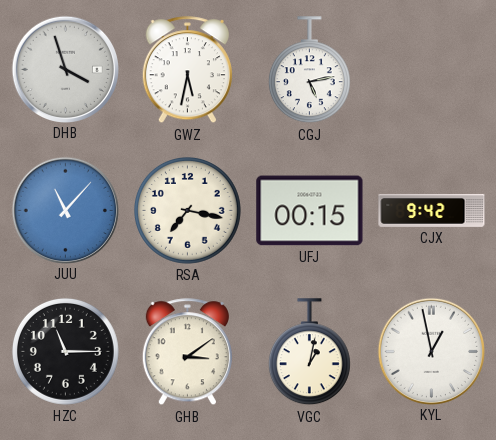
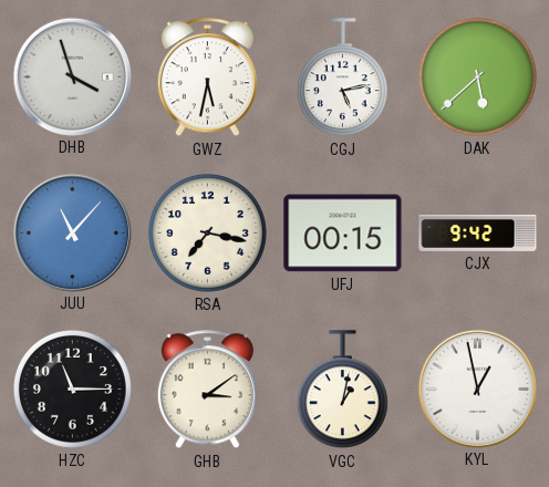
DAK: none -> 5:38 (477, 76)
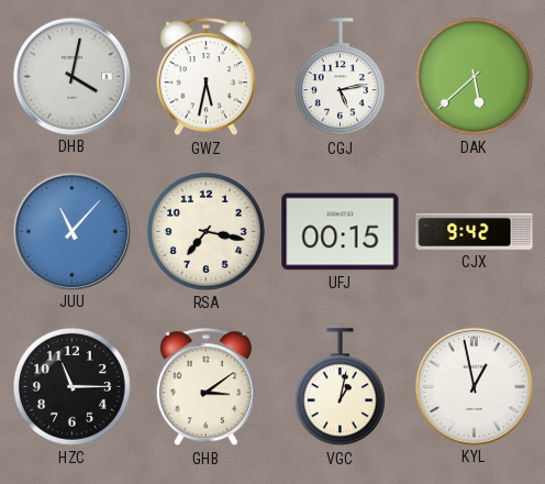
DHB: 3:57 -> 4:02 (71, 76)
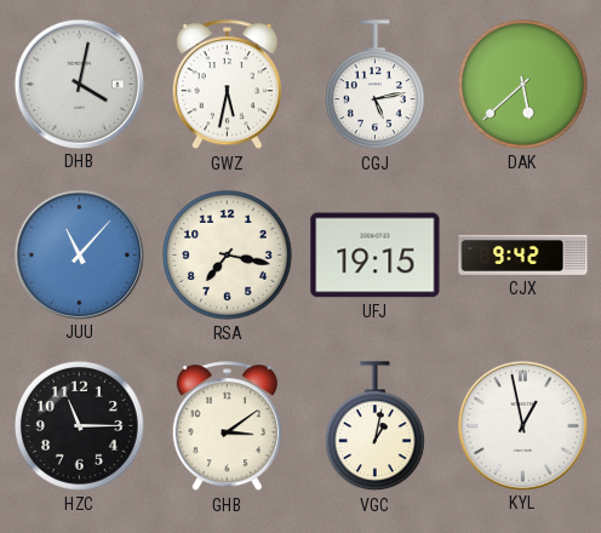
UFJ: 00:15 -> 19:15 (376, 256)
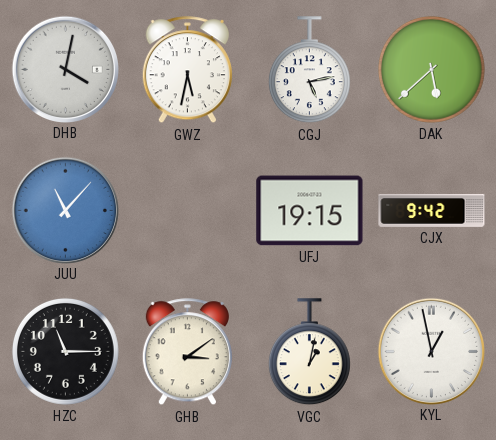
RSA: 7:17 -> none (227, 254)
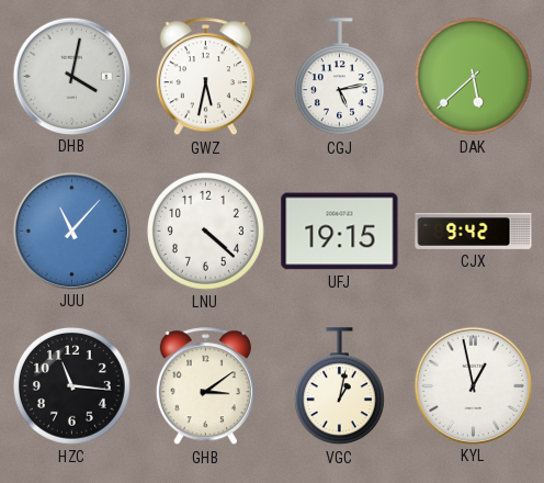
LNU: none -> 4:22 (205, 231)
HZC: 11:15 -> 11:16 (71, 385)
